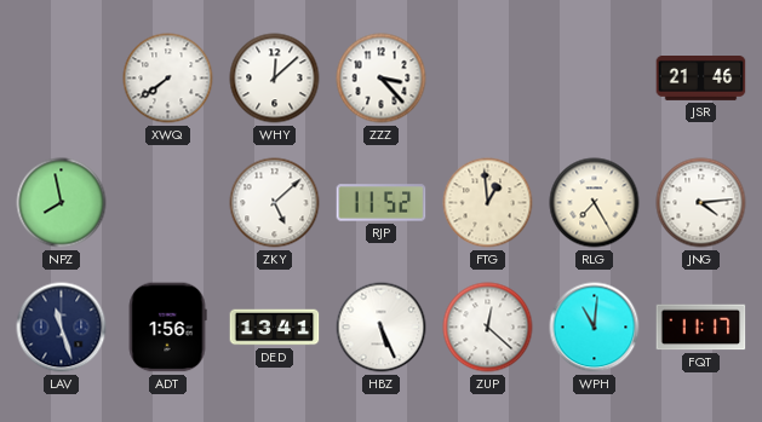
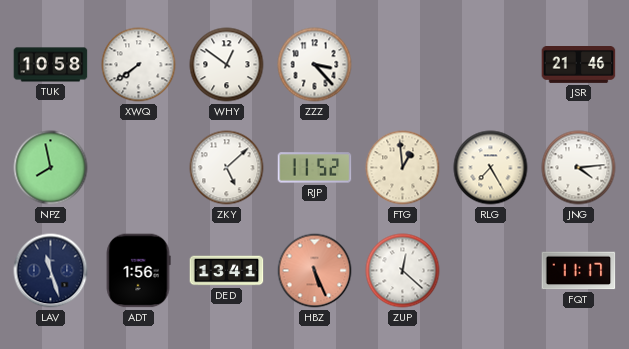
TUK: none -> 10:58 (51, 65)
WHY: 12:08 -> 12:51 (227, 65)
HBZ dial: white -> salmon (315, 271)
WPH: 11:01 -> none (595, 328)
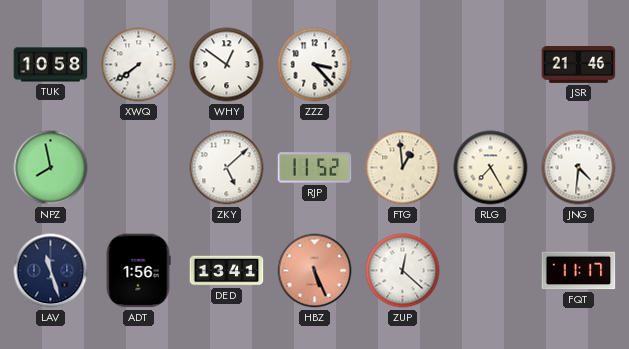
JNG: 4:14 -> 4:31 (579, 168)
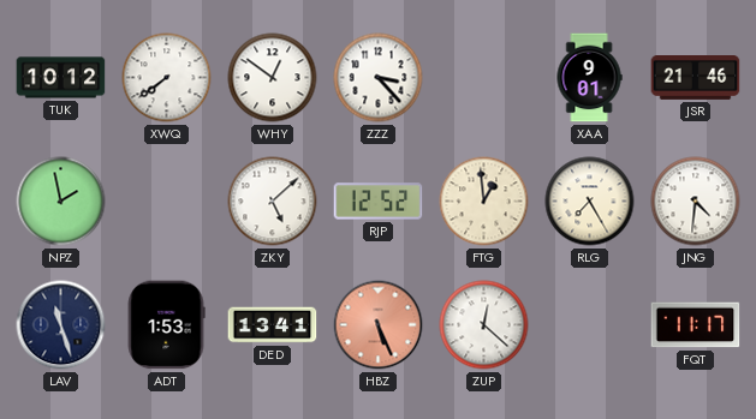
TUK: 10:58 -> 10:12 (61, 78)
XAA: none -> 9:01 (589, 78)
NPZ: 7:58 -> 1:58 (61, 202)
RJP: 11:52 -> 12:52 (379, 202)
ADT: 1:56 -> 1:53 (166, 325)
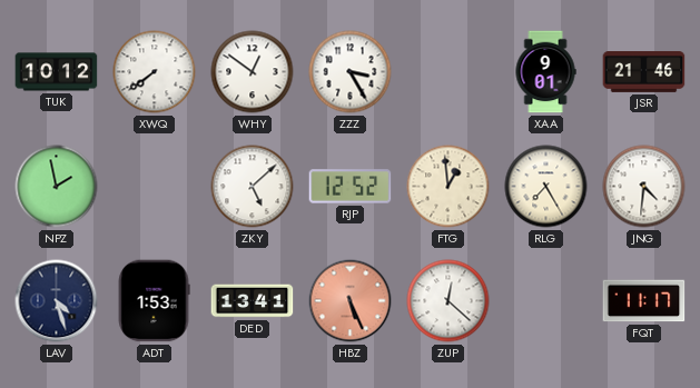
ZZZ: 3:23 -> 3:25 (351, 72)
LAV: 11:27 -> 4:27 (57, 301)
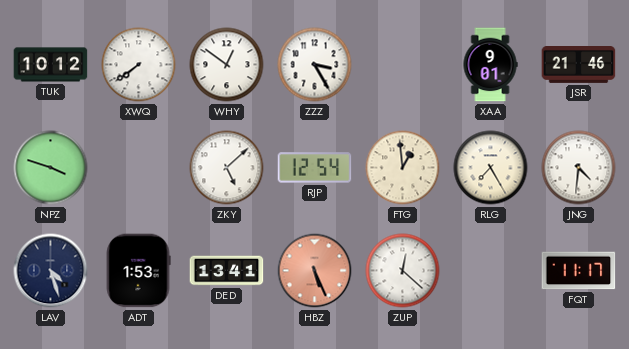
NPZ: 1:58 -> 3:48 (51, 168)
RJP: 12:52 -> 12:54 (315, 168)
